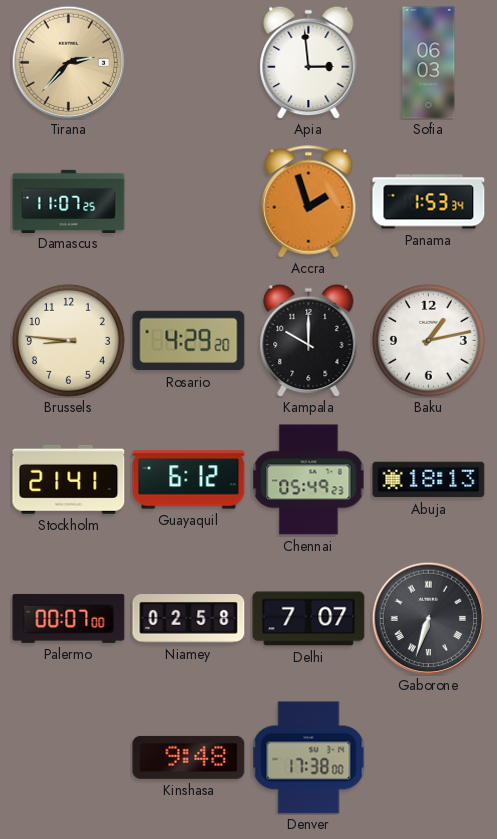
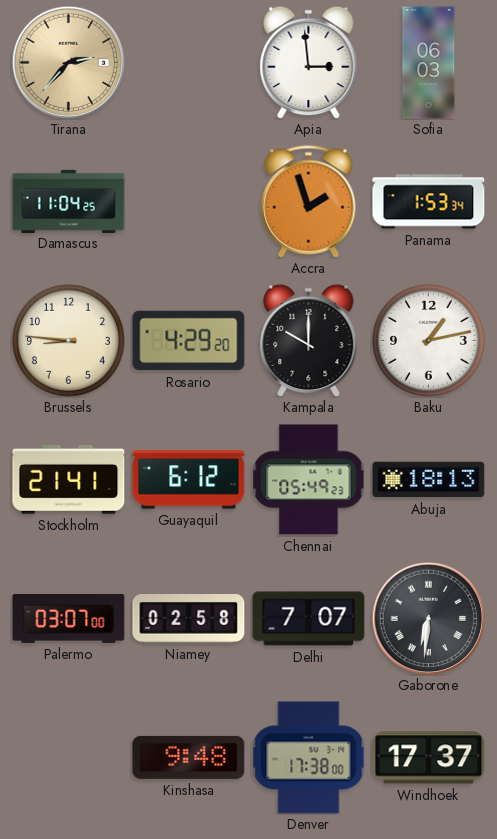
Damascus: 11:07 -> 11:04 (69, 201)
Palermo: 00:07 -> 03:07 (69, 618)
Gaborone: 6:33 -> 6:31 (428, 618)
Windhoek: none -> 17:37 (429, 758)
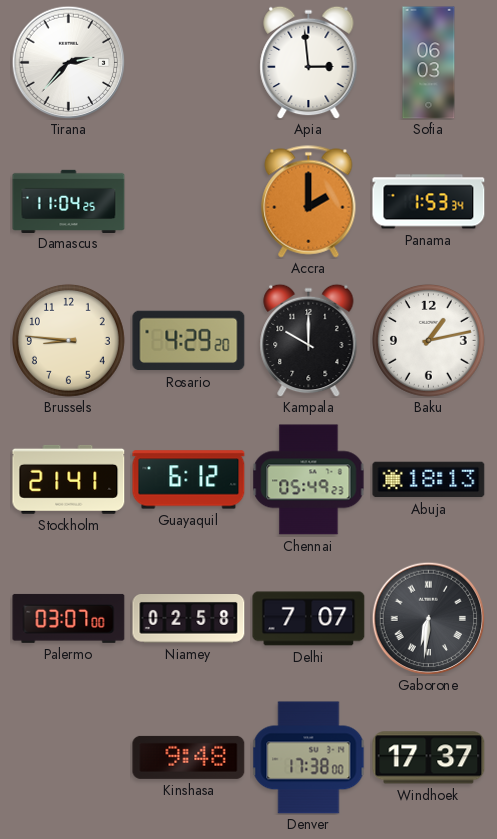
Tirana dial: champagne -> white (68, 62)
Accra: 1:57 -> 2:00 (309, 202)
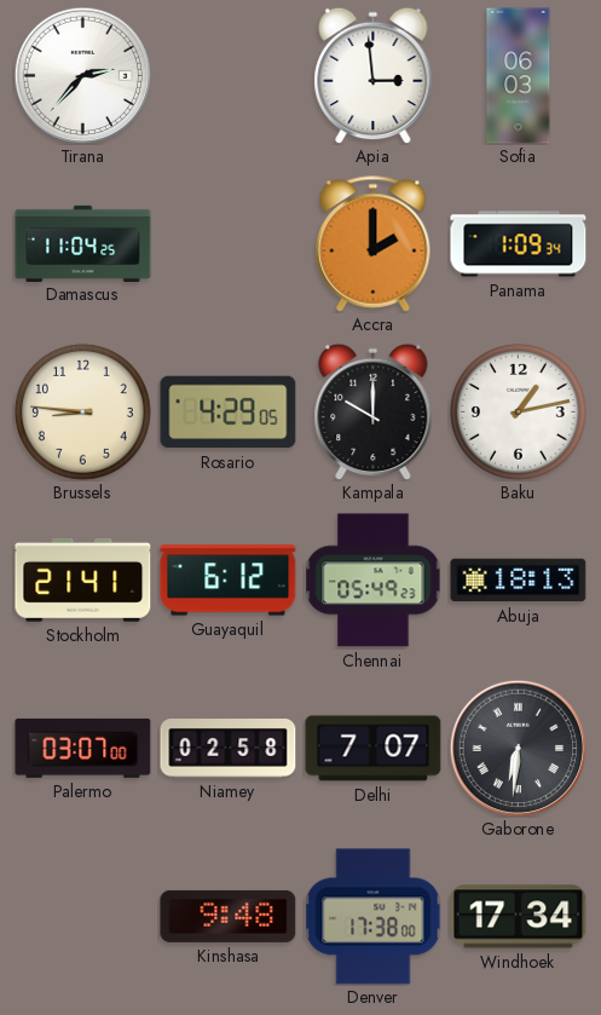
Panama: 1:53 -> 1:09 (519, 244)
Rosario: 4:29:20 -> 4:29:05 (229, 413)
Windhoek: 17:37 -> 17:34 (519, 917)
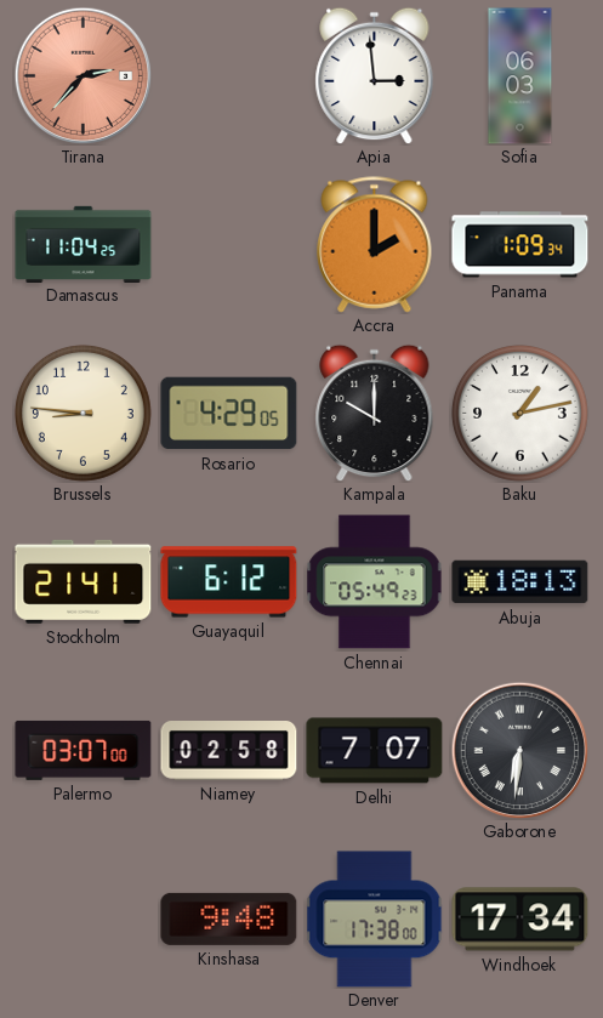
Tirana dial: white -> salmon (83, 75)
